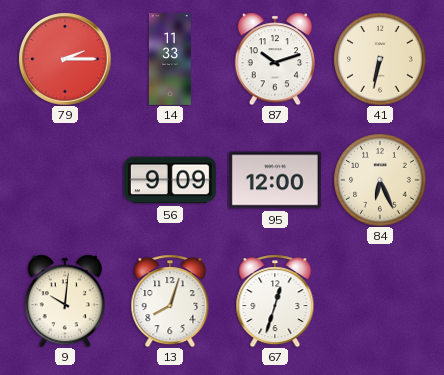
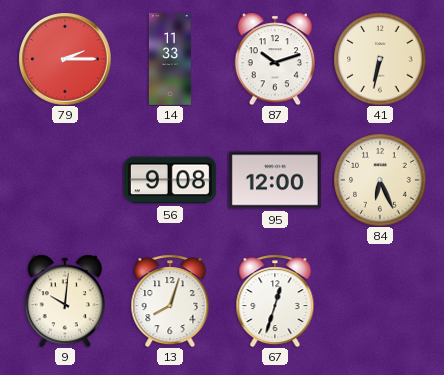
56: 9:09 -> 9:08 (170, 180)
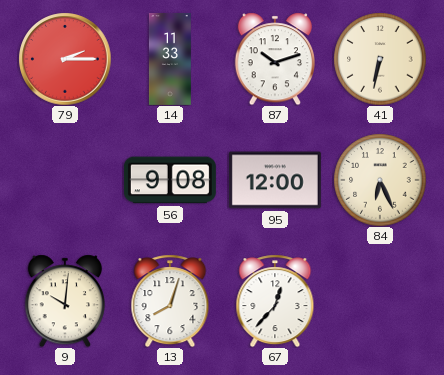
67: 12:33 -> 12:37 (275, 301)
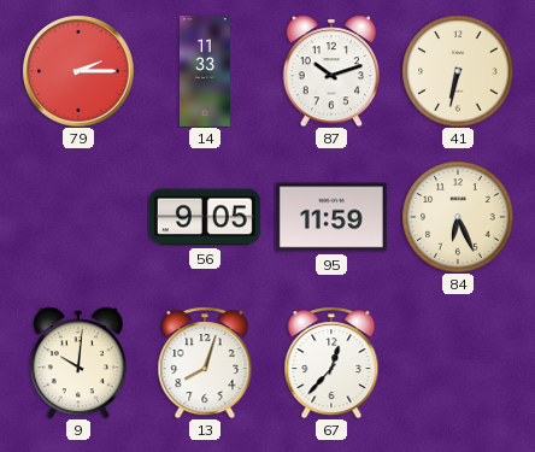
56: 9:08 -> 9:05 (205, 217)
95: 12:00 -> 11:59 (331, 217)
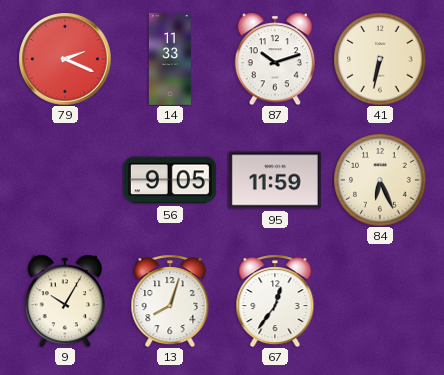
79: 2:15 -> 2:19 (65, 59)
9: 10:01 -> 10:05 (64, 301)
67: 12:37 -> 12:36 (275, 301)
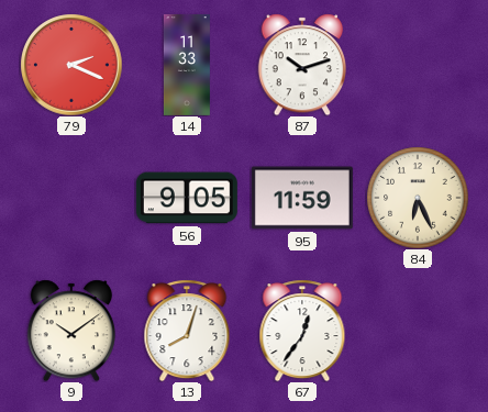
41: 6:32 -> none (380, 59)
9: 10:05 -> 10:09 (70, 331)
